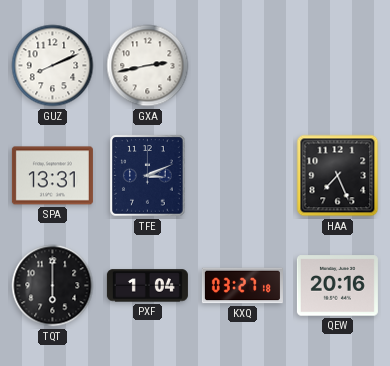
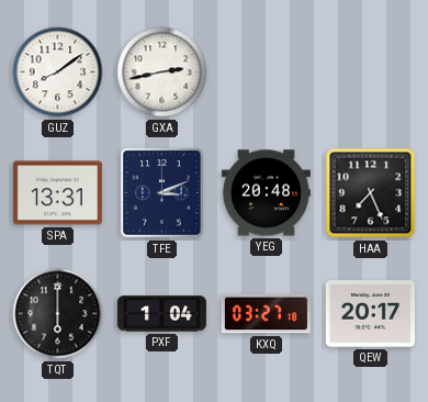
GUZ: 8:11 -> 8:09 (58, 72)
YEG: none -> 20:48 (266, 193)
QEW: 20:16 -> 20:17 (370, 314)
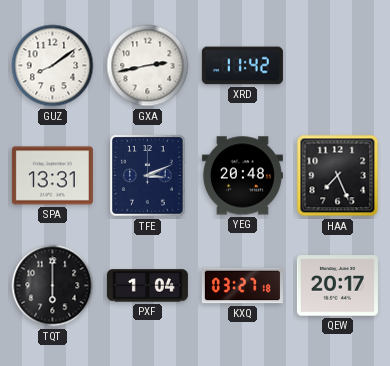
XRD: none -> 11:42 (242, 66)
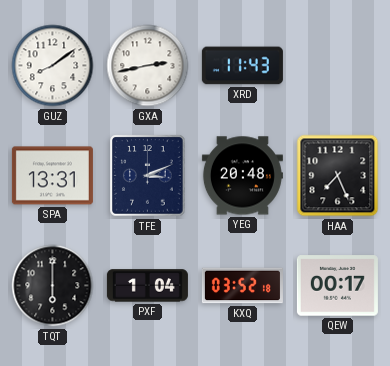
XRD: 11:42 -> 11:43 (242, 66)
KXQ: 03:27 -> 03:52 (242, 286)
QEW: 20:17 -> 00:17 (337, 286)
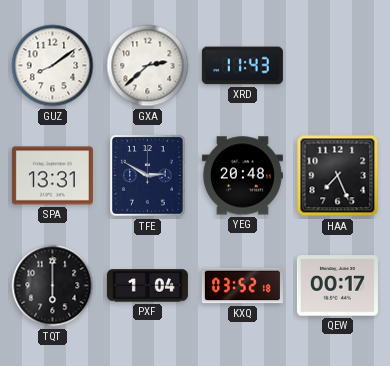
GXA: 2:43 -> 2:38 (148, 66)
TFE: 3:11 -> 2:50 (148, 176)
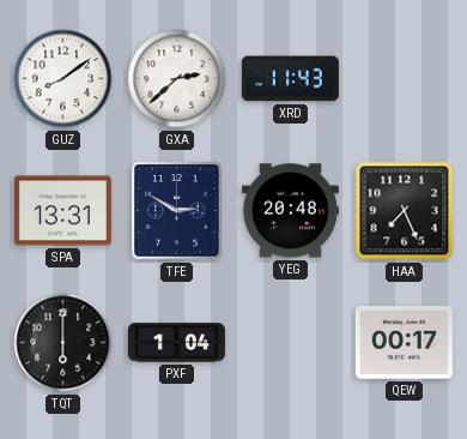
KXQ: 03:52 -> none (242, 286)
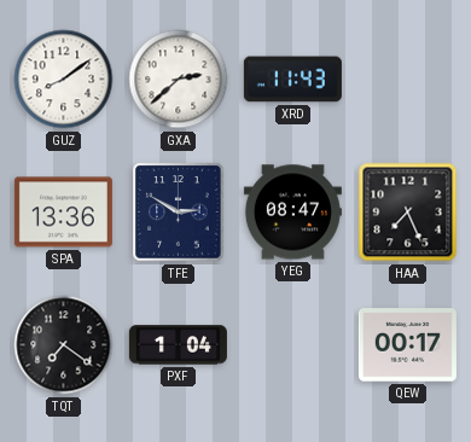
SPA: 13:31 -> 13:36 (63, 213)
YEG: 20:48 -> 08:47 (292, 213)
TQT: 6:00 -> 7:21 (64, 345)
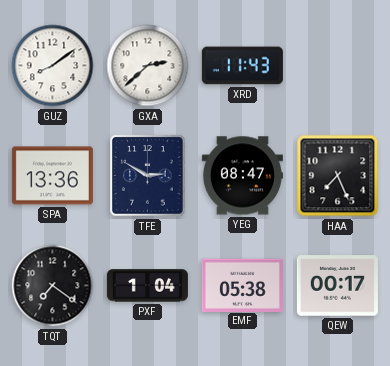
EMF: none -> 05:38 (242, 285)
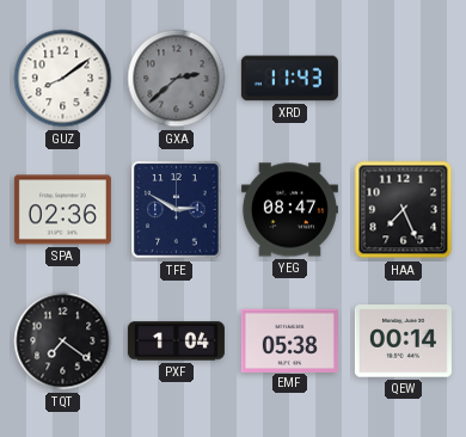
GXA dial: white -> grey (177, 79)
SPA: 13:36 -> 02:36 (62, 210)
QEW: 00:17 -> 00:14 (403, 341)
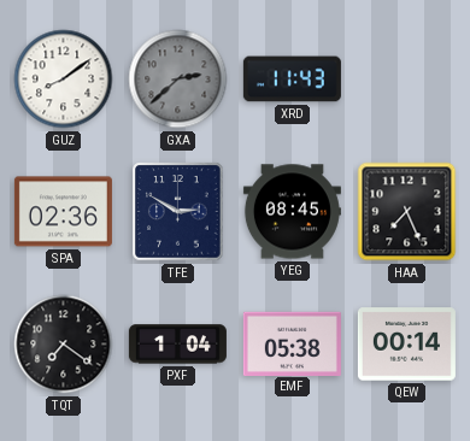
YEG: 08:47 -> 08:45 (292, 212)
